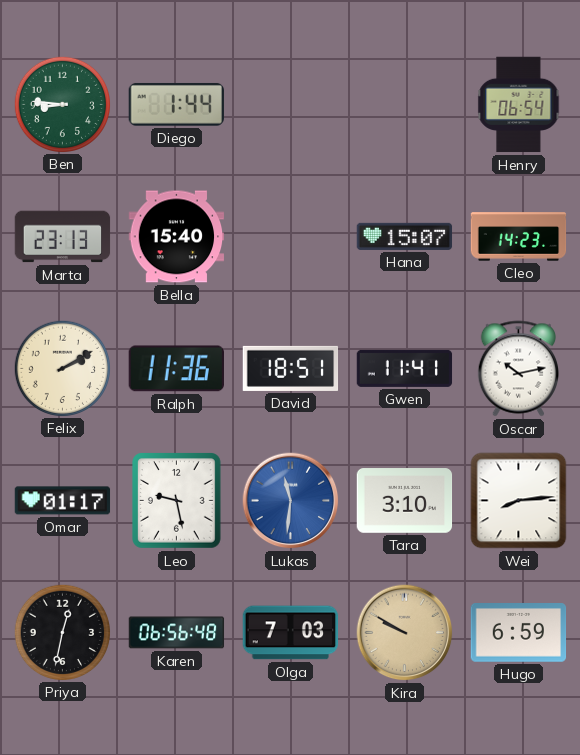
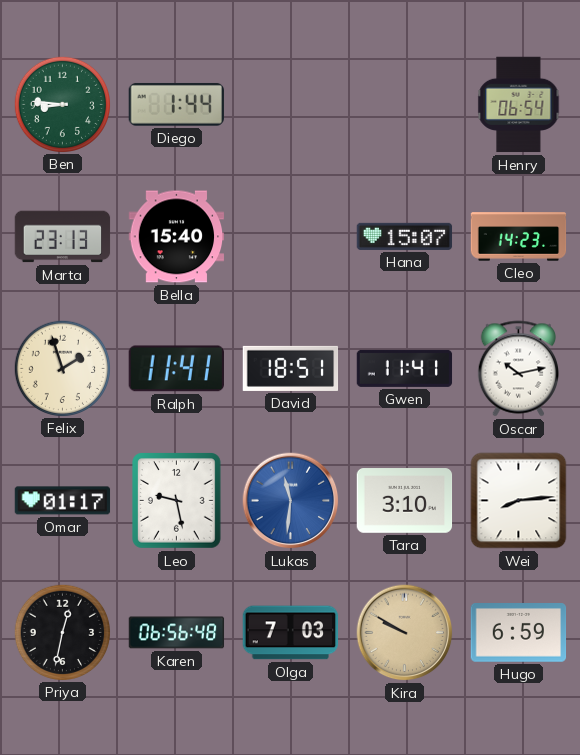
Felix: 2:10 -> 1:57 (62, 368)
Ralph: 11:36 -> 11:41 (176, 369)
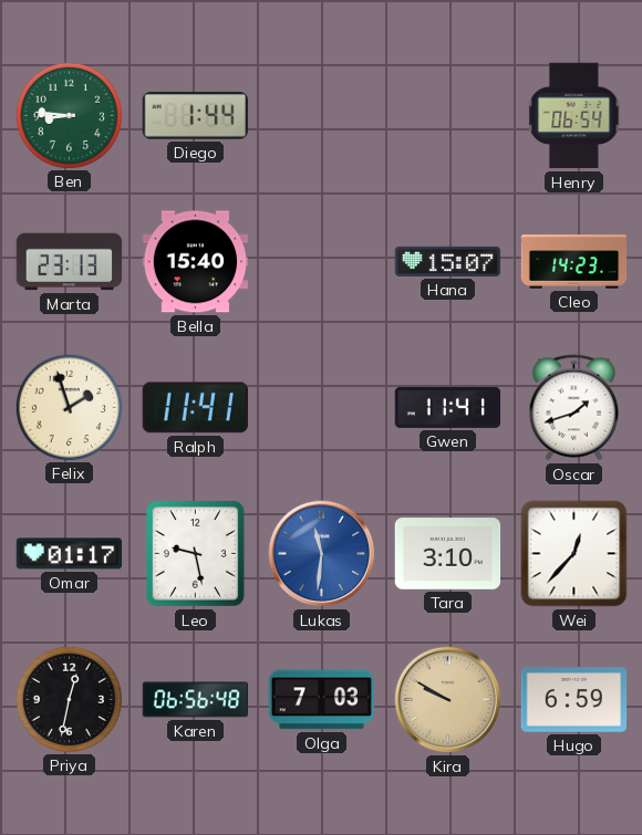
David: 18:51 -> none (291, 368)
Oscar: 10:13 -> 1:42 (573, 408)
Wei: 8:14 -> 12:37 (574, 554)
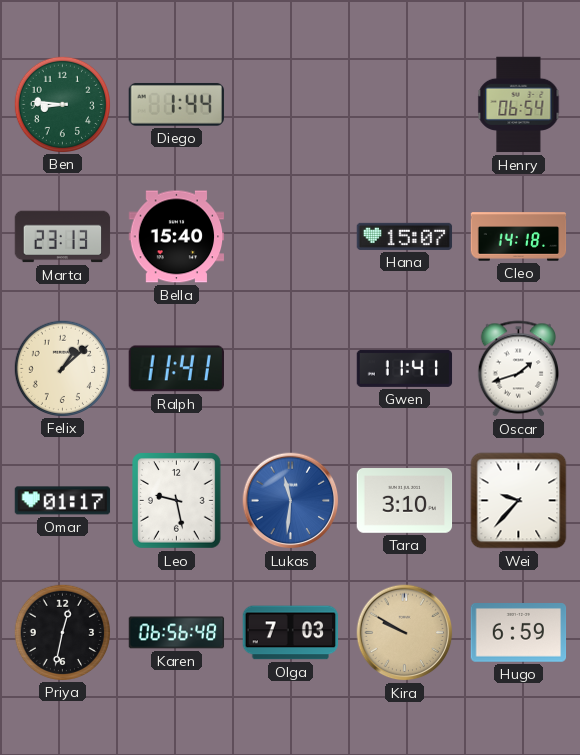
Cleo: 14:23 -> 14:18 (519, 237)
Felix: 1:57 -> 1:08 (62, 368)
Wei: 12:37 -> 9:37 (519, 501)
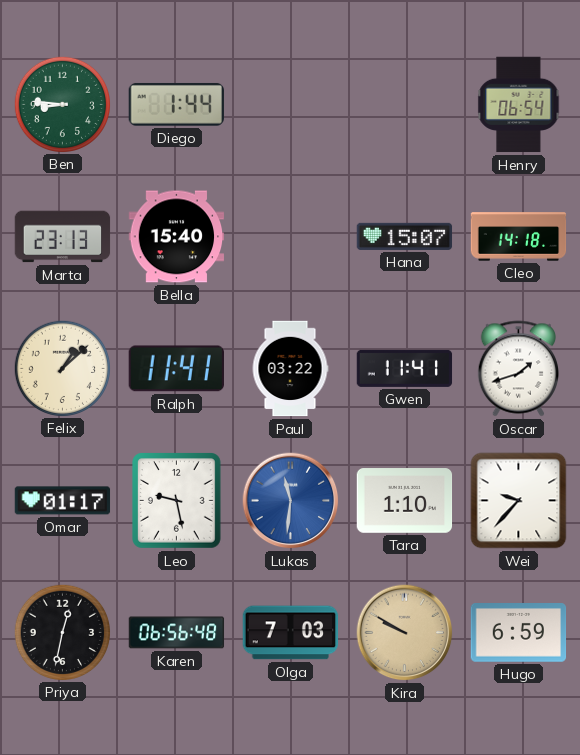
Paul: none -> 03:22 (290, 369)
Tara: 3:10 -> 1:10 (405, 501)
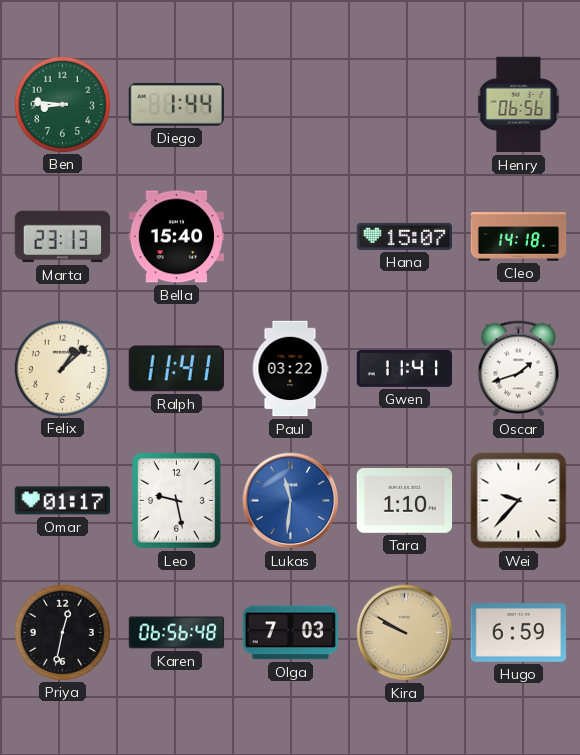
Henry: 06:54 -> 06:56 (519, 105)
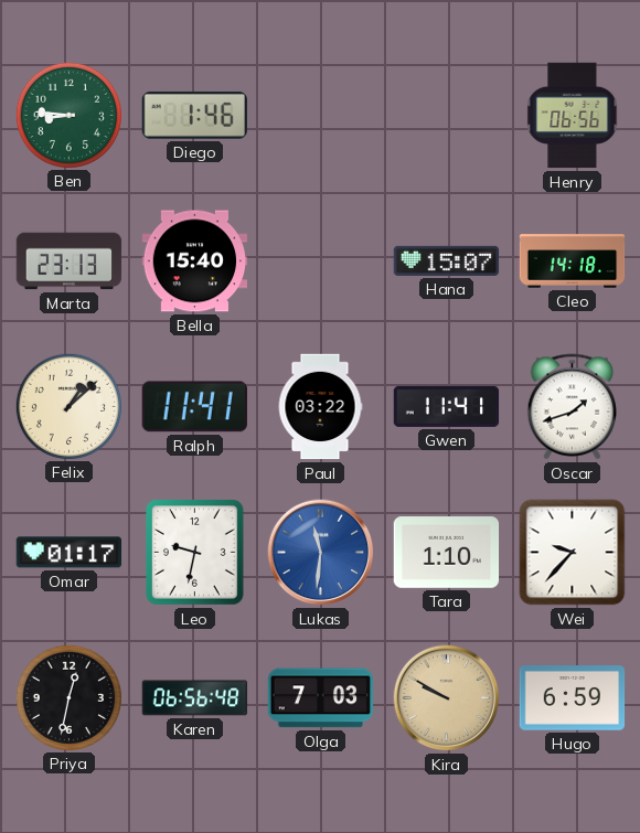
Diego: 1:44 -> 1:46 (194, 115)
Leo: 9:28 -> 9:32 (195, 553)
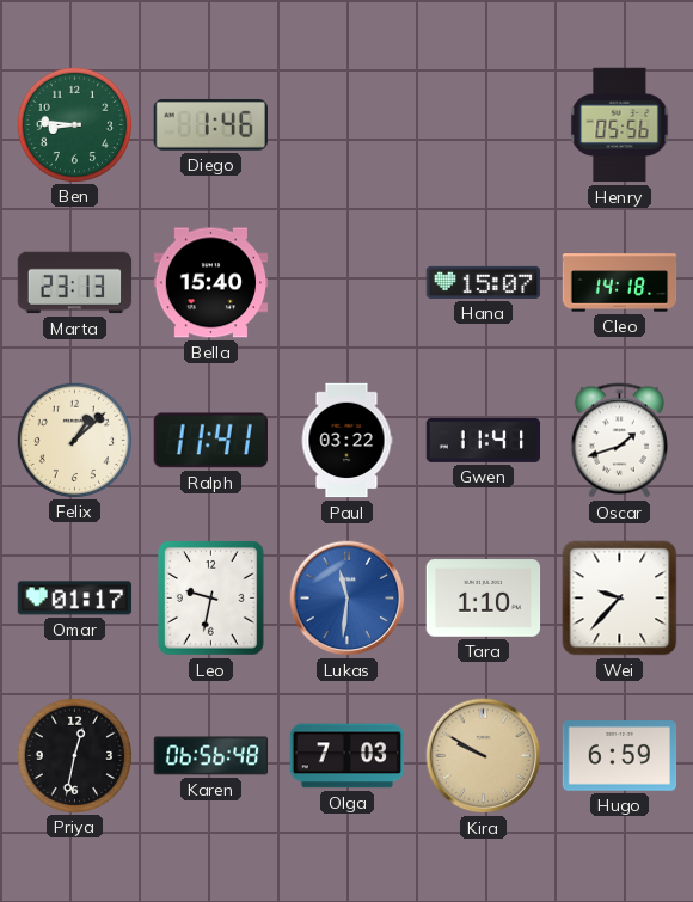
Henry: 06:56 -> 05:56 (620, 125)
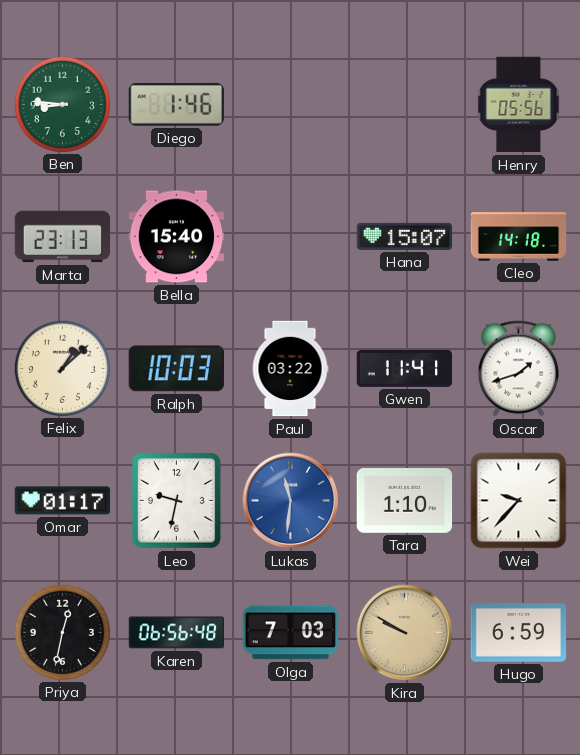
Ralph: 11:41 -> 10:03 (176, 369)
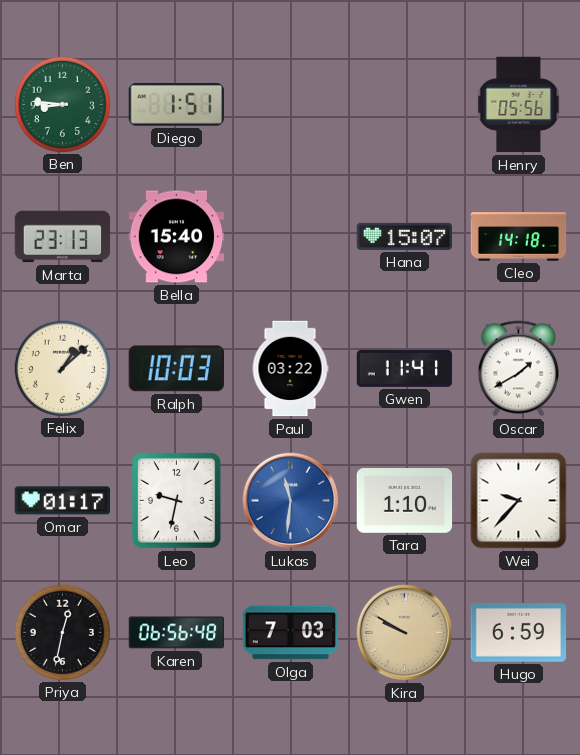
Diego: 1:46 -> 1:51 (176, 104)
Oscar: 1:42 -> 1:40 (518, 369)
